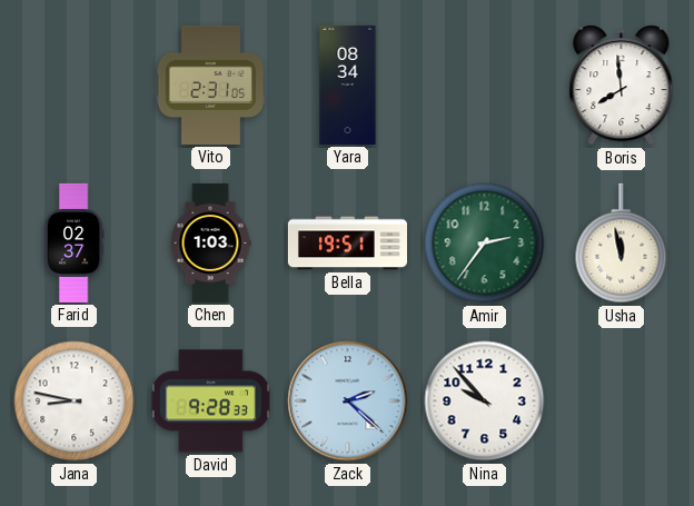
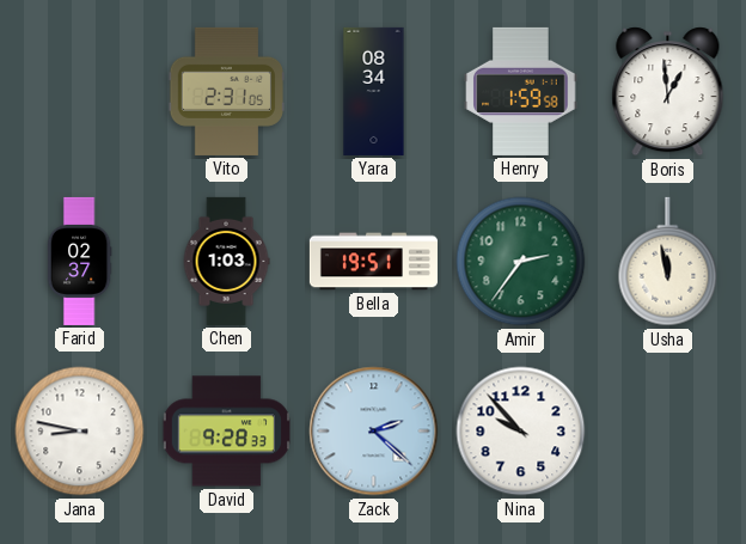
Henry: none -> 1:59 (521, 91)
Boris: 7:59 -> 12:59 (668, 92)
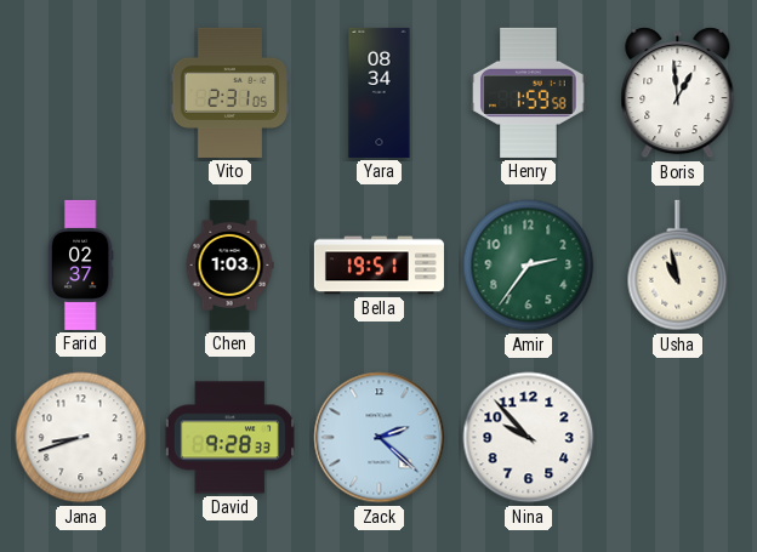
Usha: 11:58 -> 10:58 (678, 266)
Jana: 8:47 -> 8:42 (81, 438)
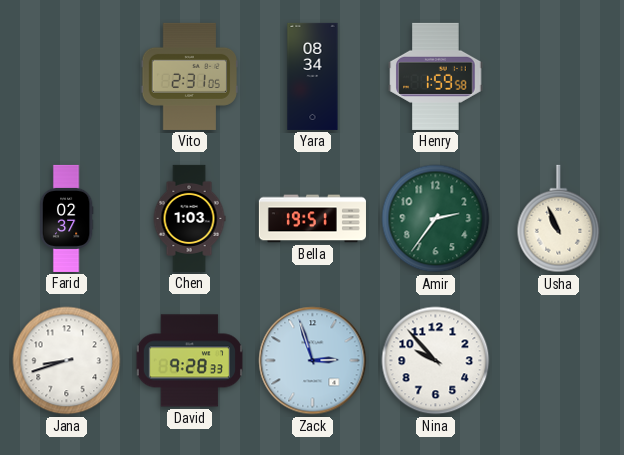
Boris: 12:59 -> none (678, 93)
Usha: 10:58 -> 10:56 (559, 219)
Zack: 2:22 -> 2:57 (313, 361)
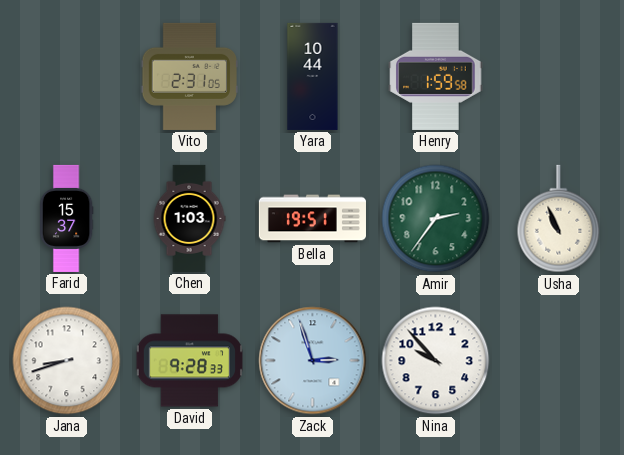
Yara: 08:34 -> 10:44 (313, 76)
Farid: 02:37 -> 15:37 (66, 218)
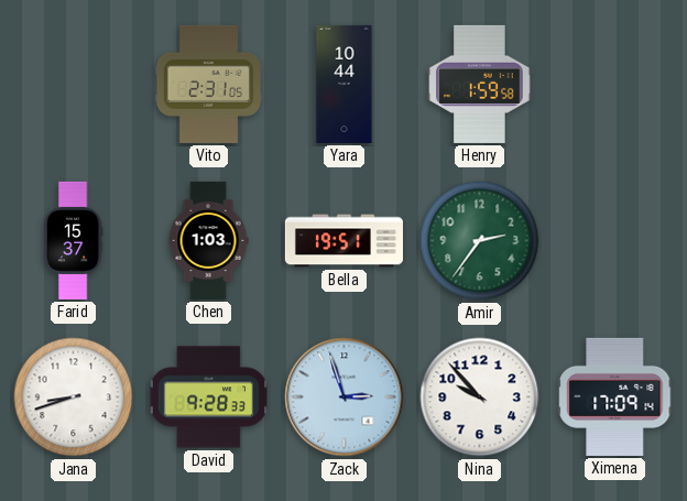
Usha: 10:56 -> none (559, 219)
Ximena: none -> 17:09 (615, 396)
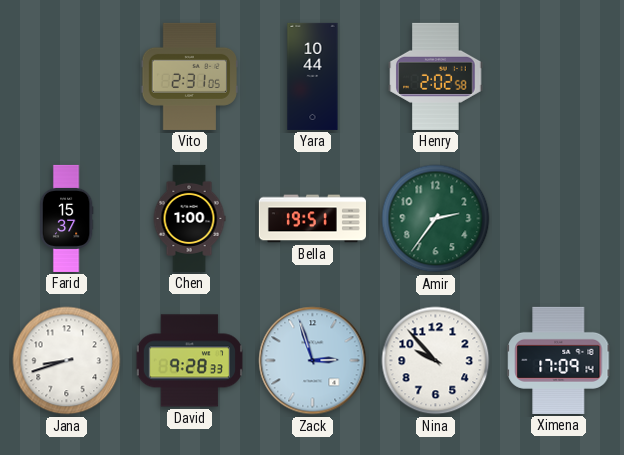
Henry: 1:59 -> 2:02 (436, 76)
Chen: 1:03 -> 1:00 (189, 218)
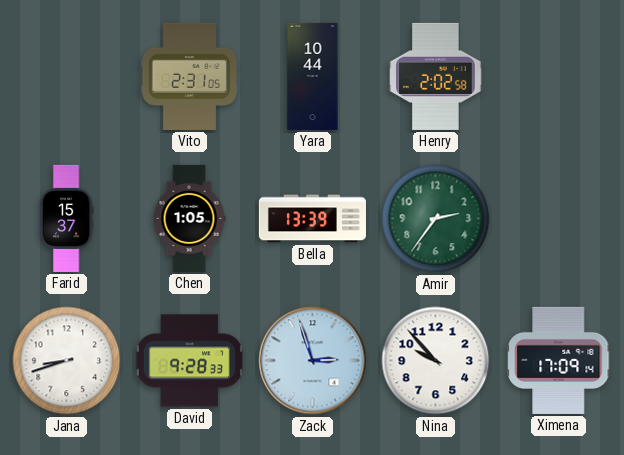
Chen: 1:00 -> 1:05 (189, 218)
Bella: 19:51 -> 13:39 (312, 219)
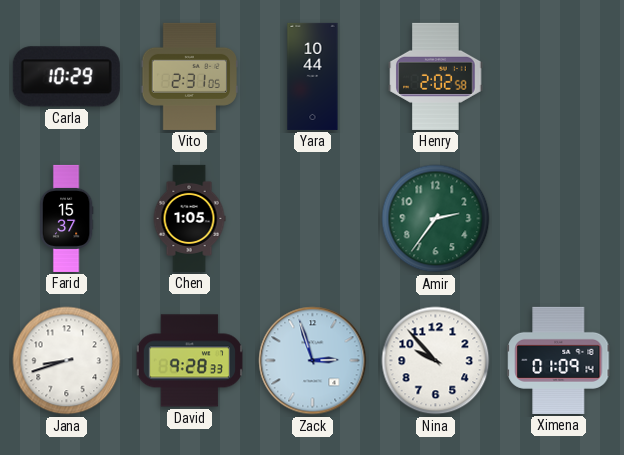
Carla: none -> 10:29 (66, 77)
Bella: 13:39 -> none (312, 219)
Ximena: 17:09 -> 01:09 (559, 360)
